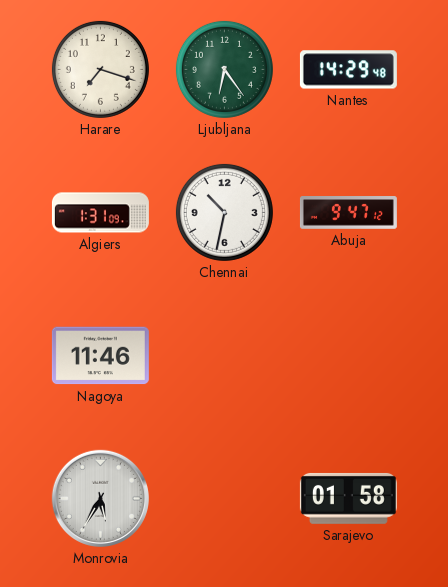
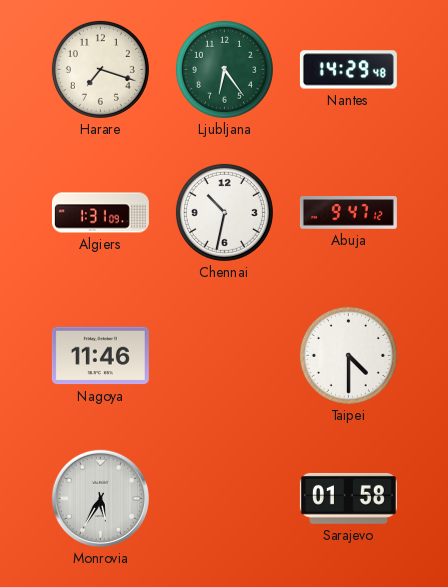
Taipei: none -> 4:30 (348, 355)
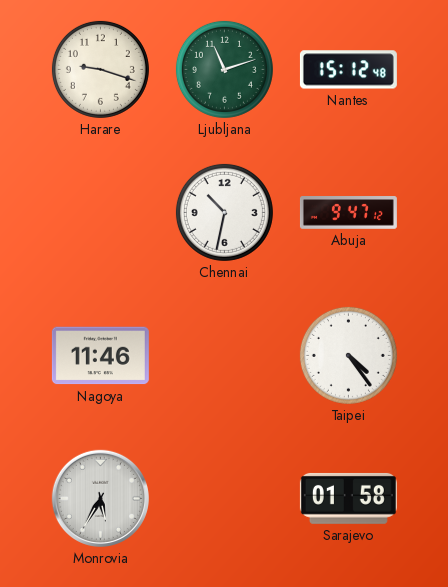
Harare: 7:18 -> 9:18 (100, 69)
Ljubljana: 6:24 -> 11:12 (224, 69)
Nantes: 14:29 -> 15:12 (348, 70)
Algiers: 1:31 -> none (100, 213)
Taipei: 4:30 -> 4:24 (348, 355)
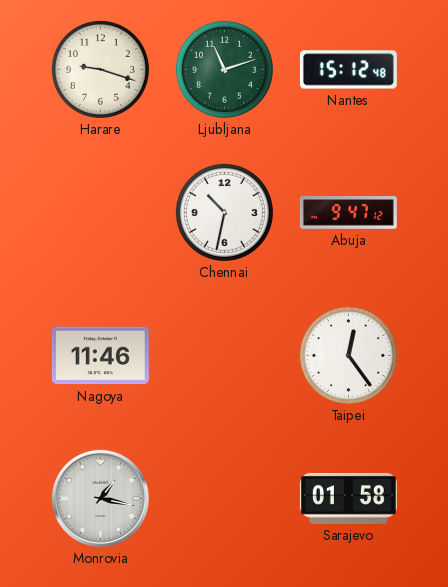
Taipei: 4:24 -> 12:24 (348, 355)
Monrovia: 5:35 -> 1:17 (100, 498)
